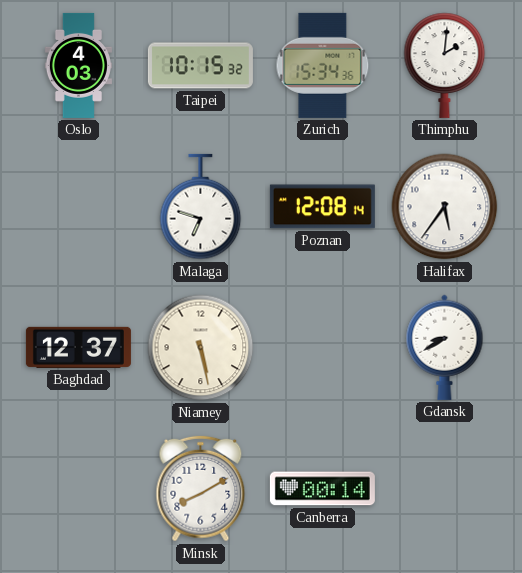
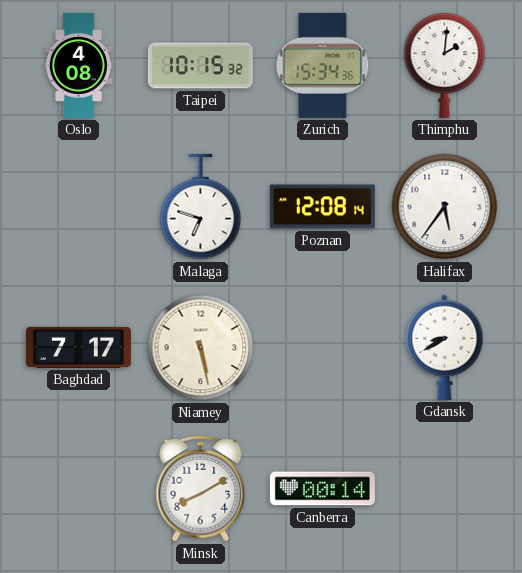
Oslo: 4:03 -> 4:08 (78, 65)
Baghdad: 12:37 -> 7:17 (78, 347)
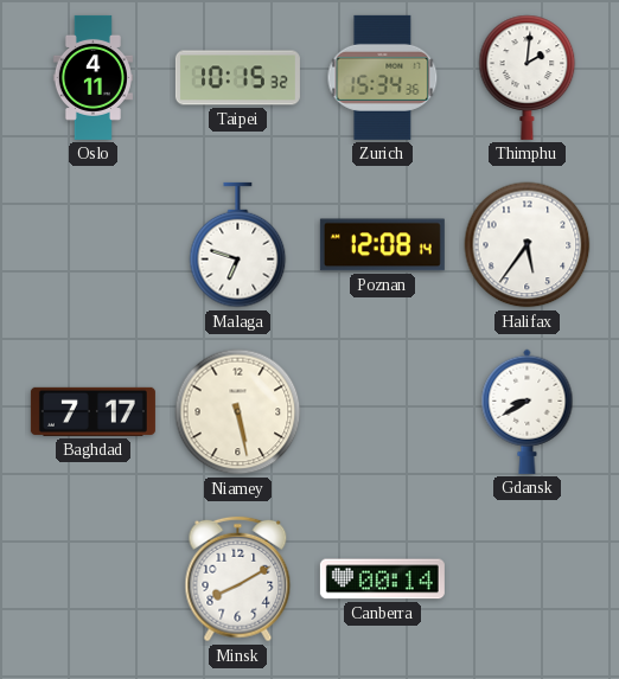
Oslo: 4:08 -> 4:11 (92, 77)
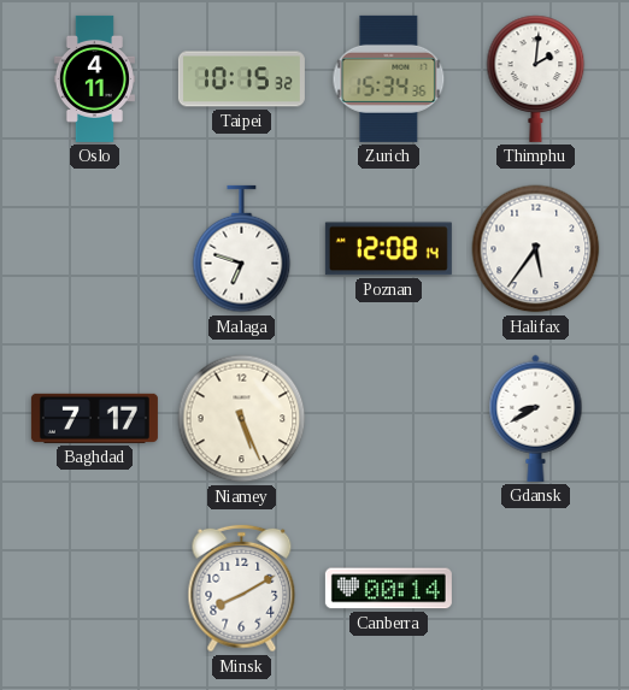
Niamey: 5:28 -> 5:26 (242, 419)
